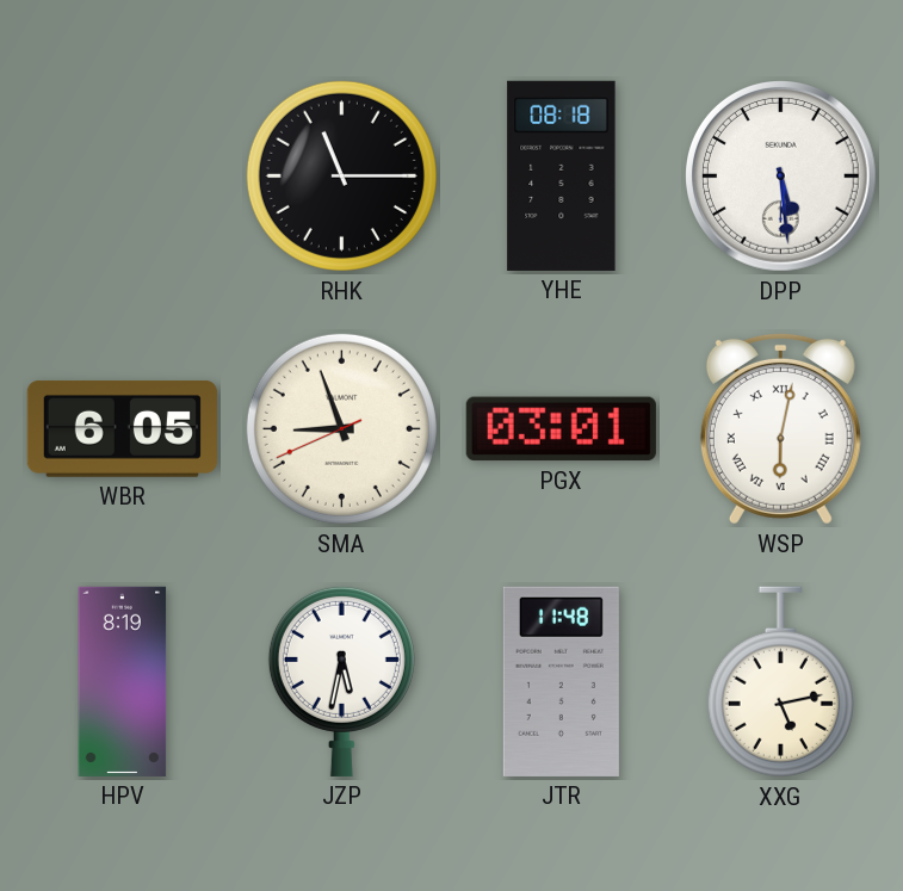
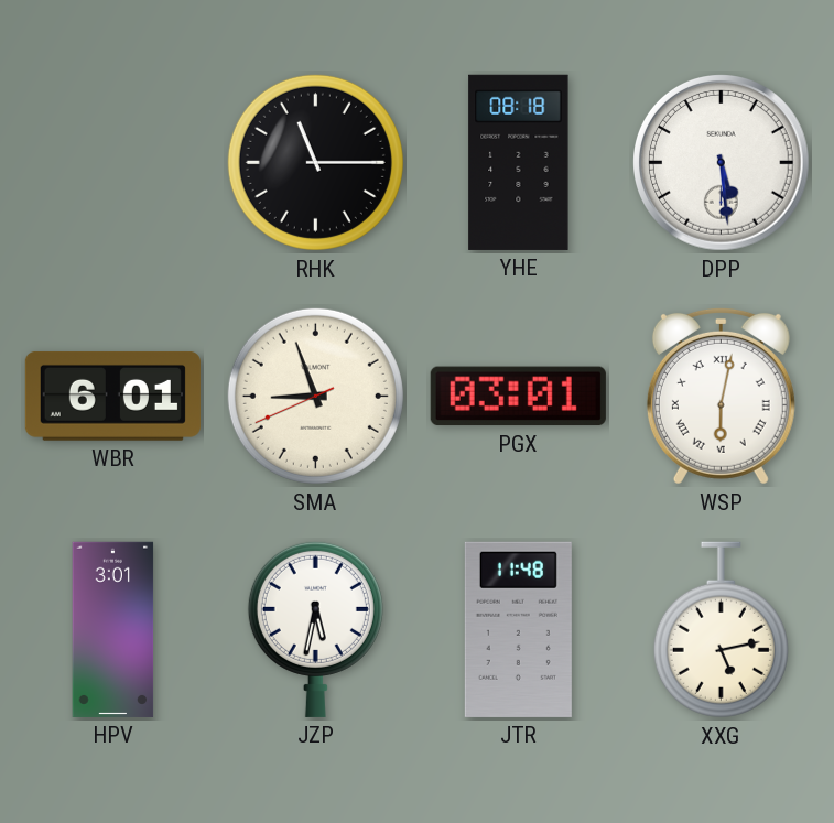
WBR: 6:05 -> 6:01 (112, 397)
HPV: 8:19 -> 3:01 (113, 629)
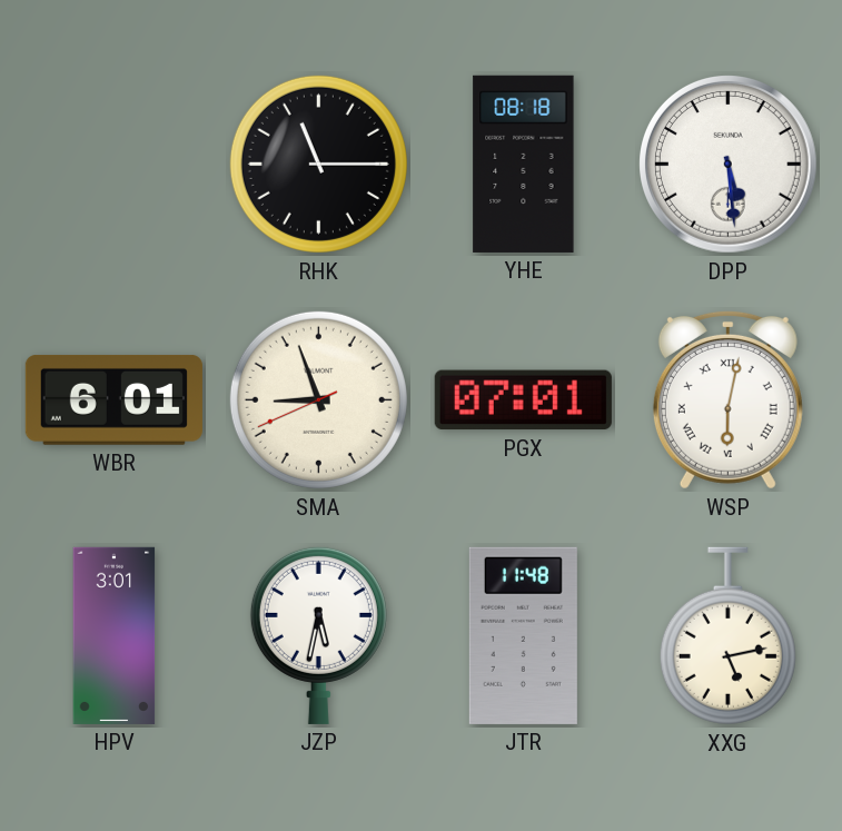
PGX: 03:01 -> 07:01 (523, 400)
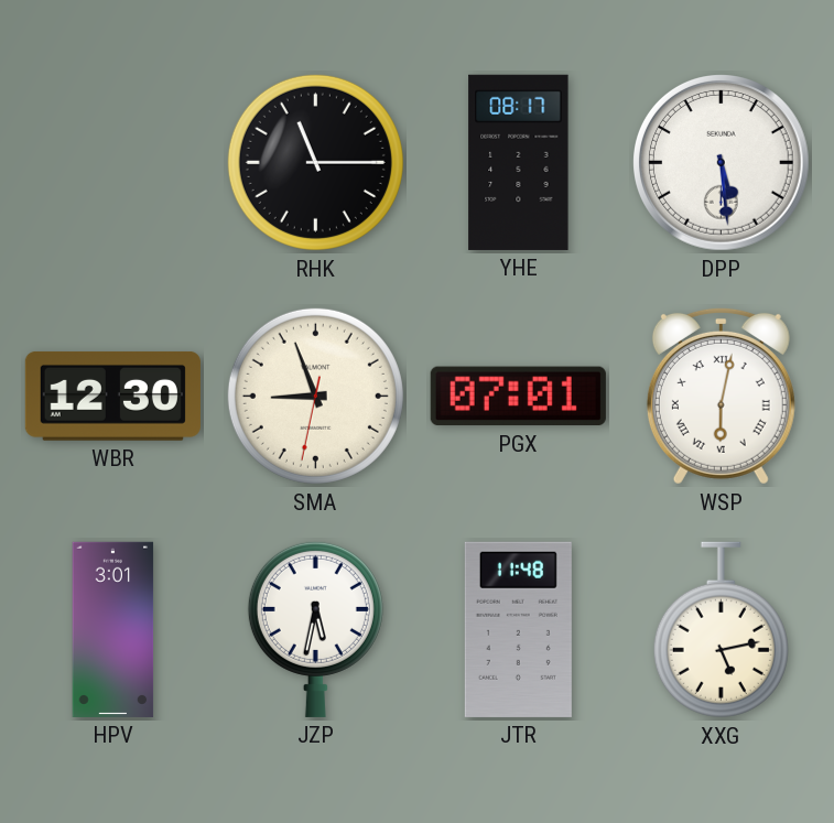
YHE: 08:18 -> 08:17 (519, 162)
WBR: 6:01 -> 12:30 (112, 397)
SMA: 8:56:41 -> 8:56:32 (315, 396)
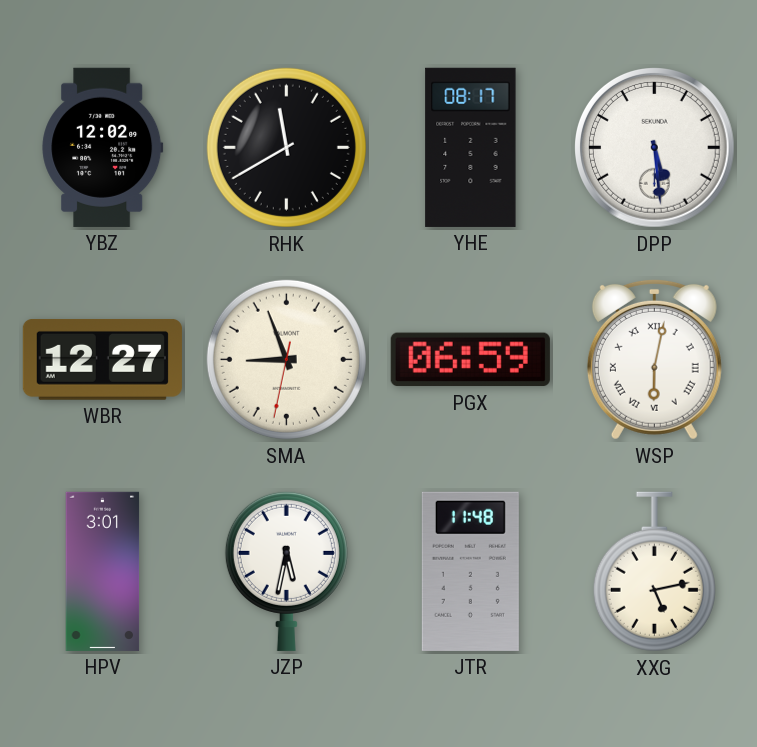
YBZ: none -> 12:02 (103, 147)
RHK: 11:15 -> 11:40 (286, 147)
WBR: 12:30 -> 12:27 (102, 360)
PGX: 07:01 -> 06:59 (470, 360)
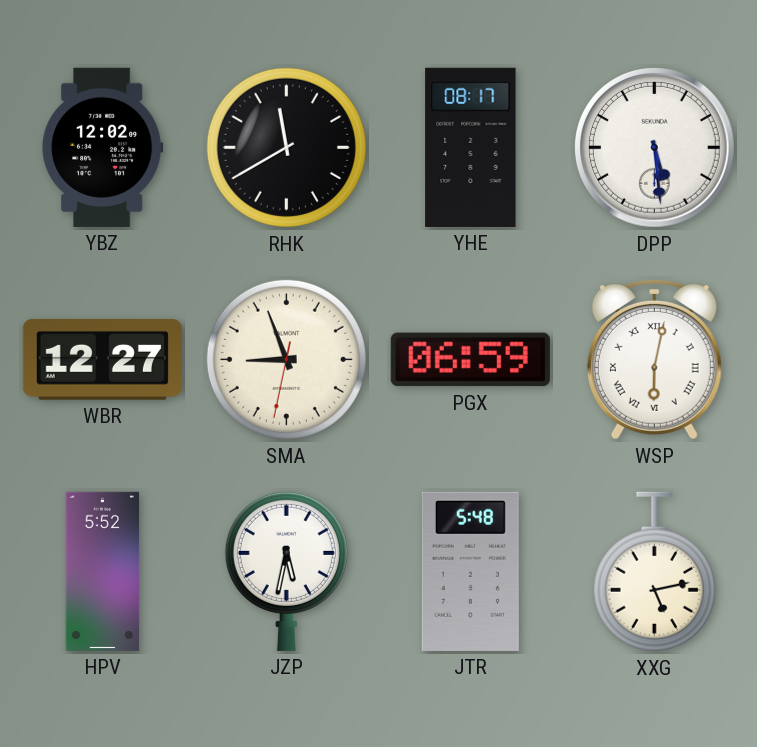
HPV: 3:01 -> 5:52 (103, 571)
JTR: 11:48 -> 5:48 (470, 571)
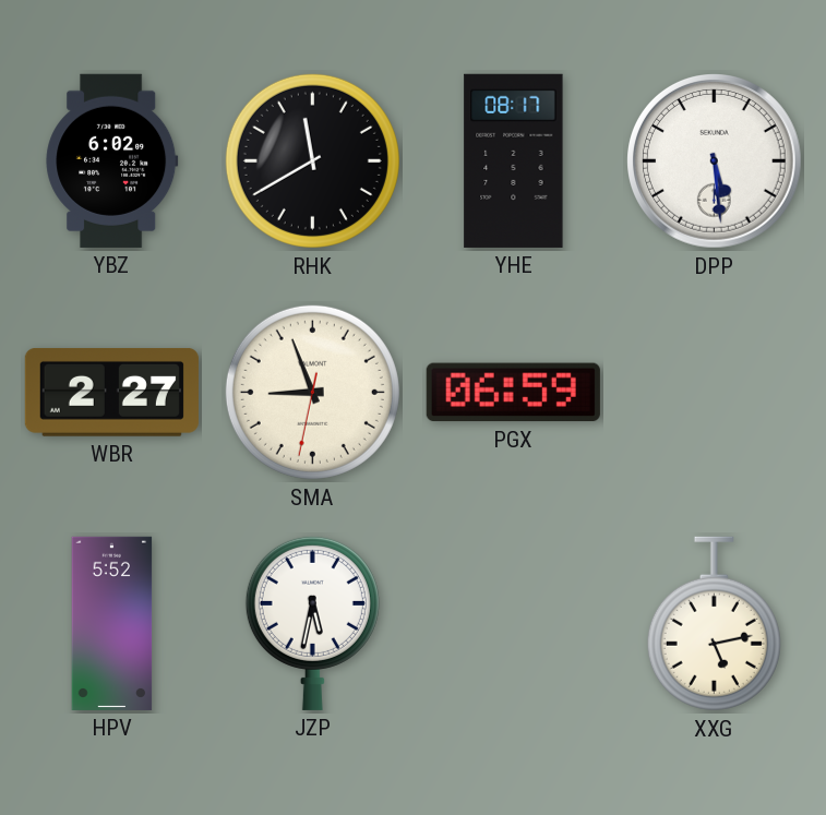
YBZ: 12:02 -> 6:02 (112, 160)
WBR: 12:27 -> 2:27 (111, 393)
WSP: 6:02 -> none (654, 359)
JTR: 5:48 -> none (470, 571)
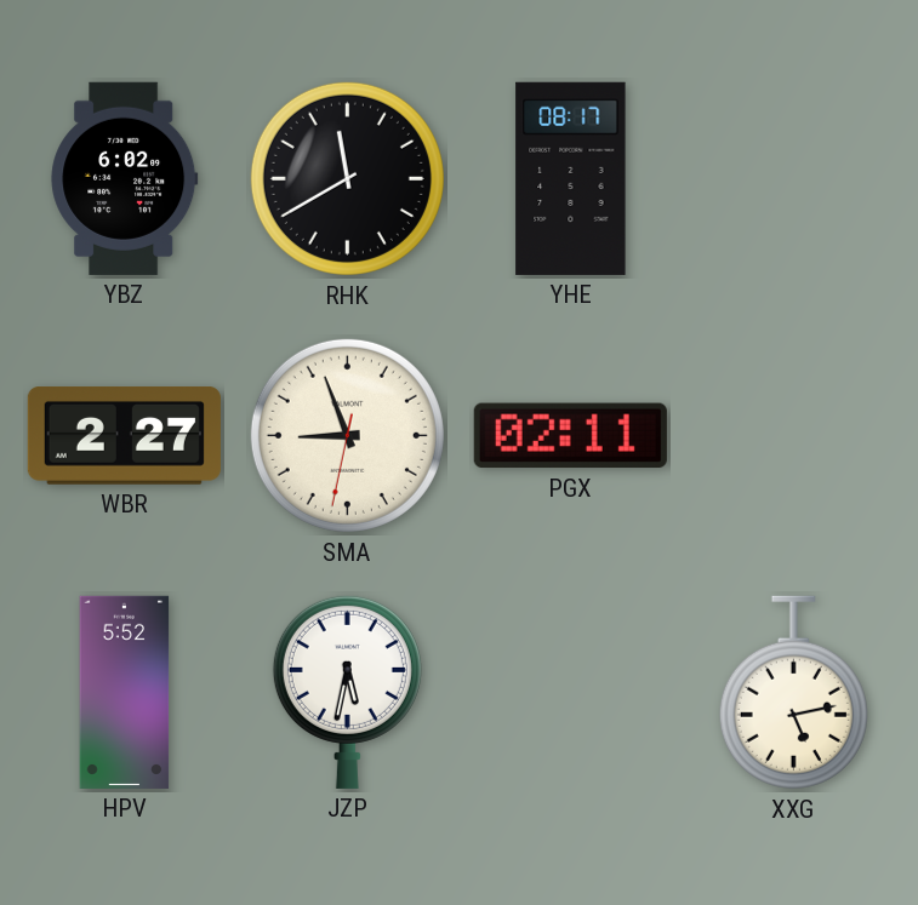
DPP: 5:29 -> none (715, 161)
PGX: 06:59 -> 02:11 (570, 436)
